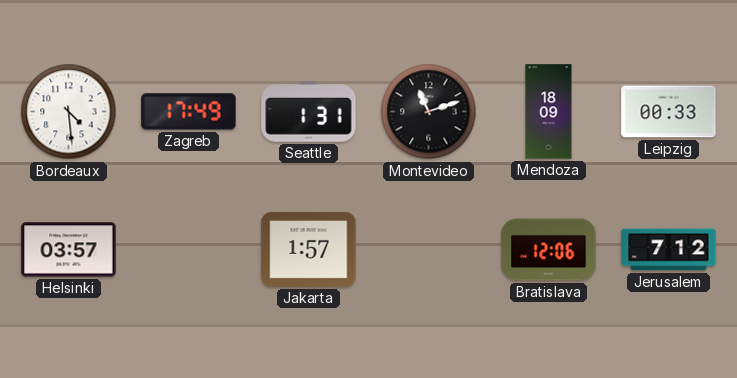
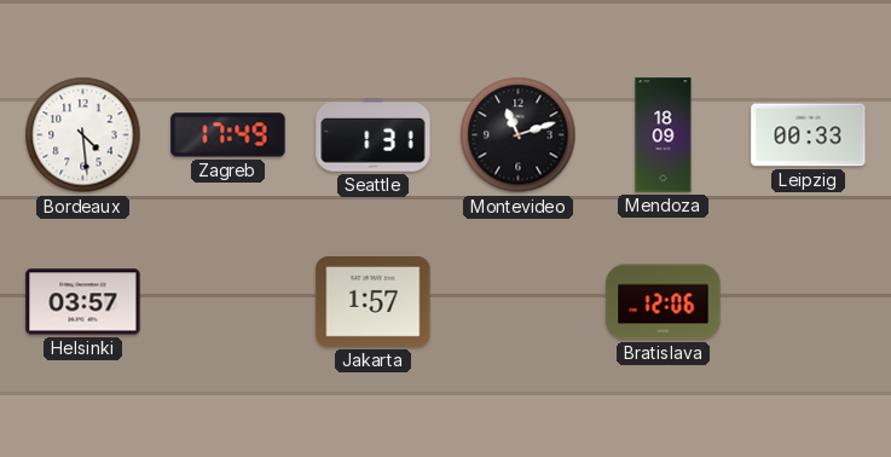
Jerusalem: 7:12 -> none (669, 250)
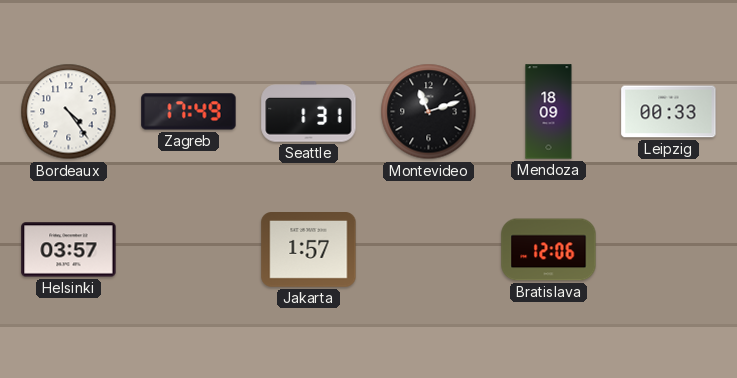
Bordeaux: 4:29 -> 4:24 (69, 112)
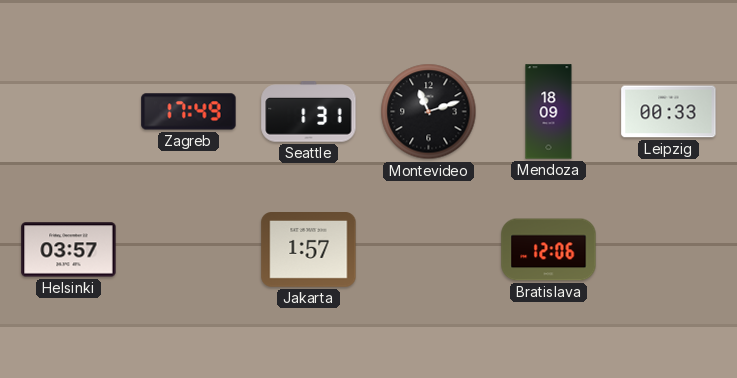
Bordeaux: 4:24 -> none (69, 112)
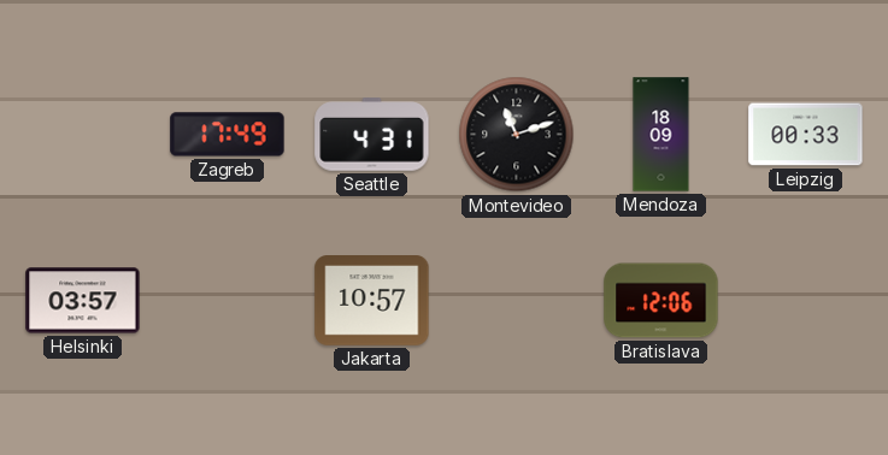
Seattle: 1:31 -> 4:31 (372, 135)
Jakarta: 1:57 -> 10:57 (372, 301)
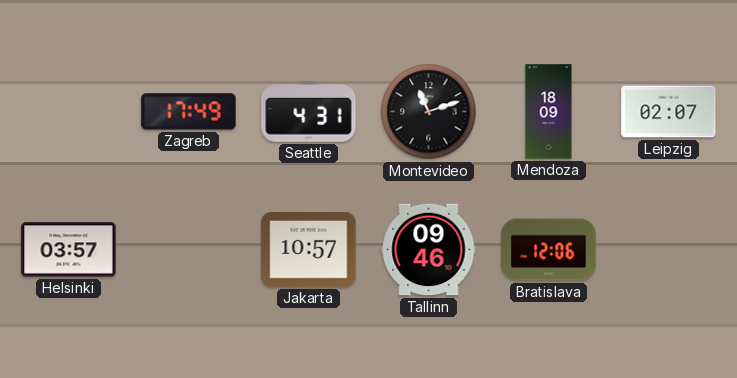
Leipzig: 00:33 -> 02:07 (669, 112)
Tallinn: none -> 09:46 (429, 250)
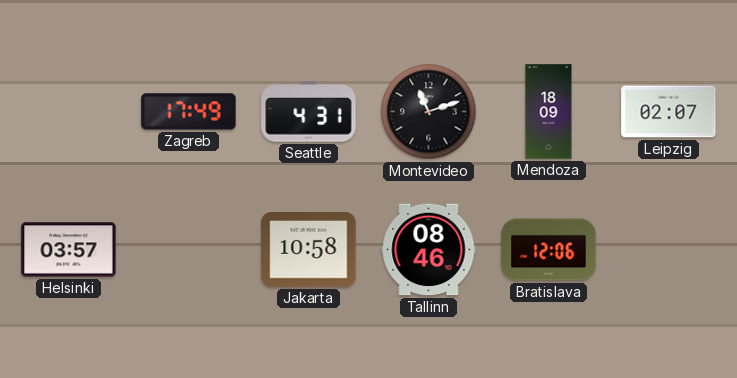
Jakarta: 10:57 -> 10:58 (309, 250)
Tallinn: 09:46 -> 08:46 (429, 250)
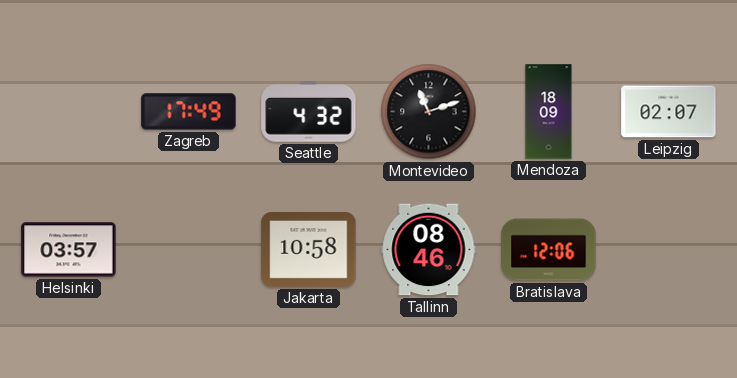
Seattle: 4:31 -> 4:32 (309, 112)
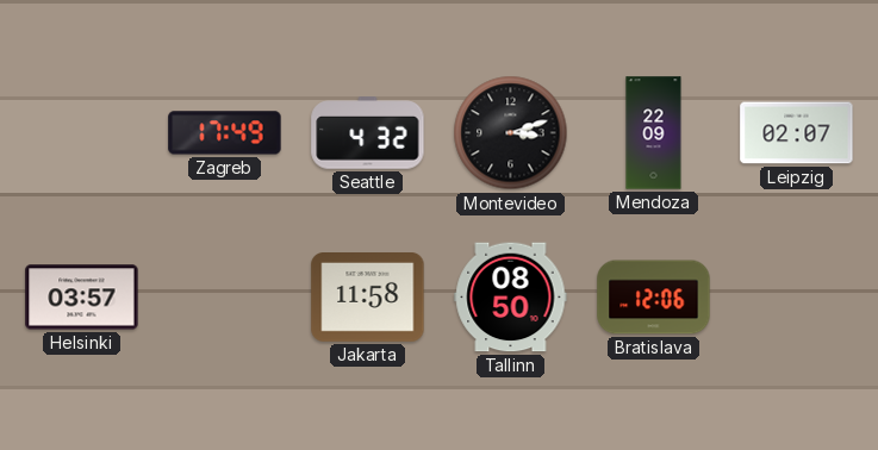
Montevideo: 11:12 -> 3:12 (511, 133)
Mendoza: 18:09 -> 22:09 (654, 133)
Jakarta: 10:58 -> 11:58 (368, 298)
Tallinn: 08:46 -> 08:50 (511, 298)
